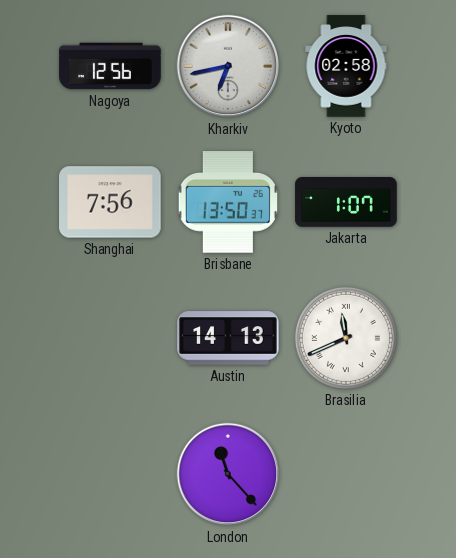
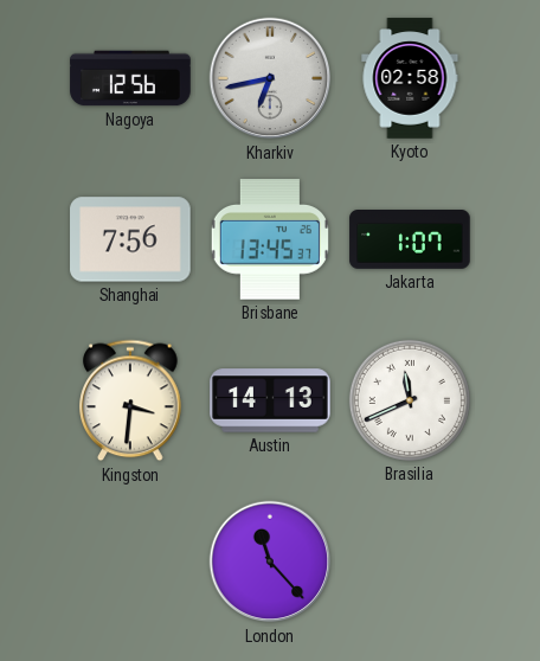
Brisbane: 13:50 -> 13:45 (270, 239)
Kingston: none -> 3:31 (130, 400)
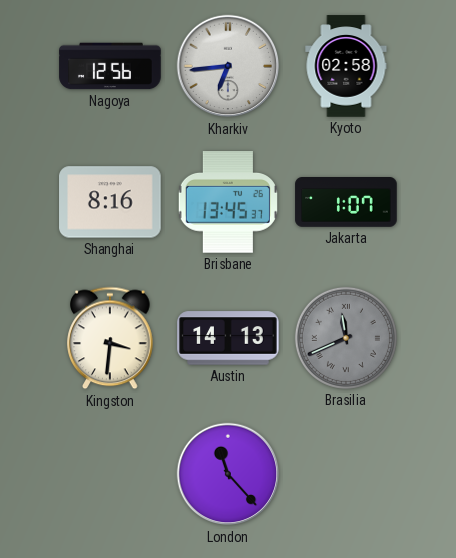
Kharkiv: 6:43 -> 6:44 (228, 66)
Shanghai: 7:56 -> 8:16 (110, 202)
Brasilia dial: white -> grey (346, 338)
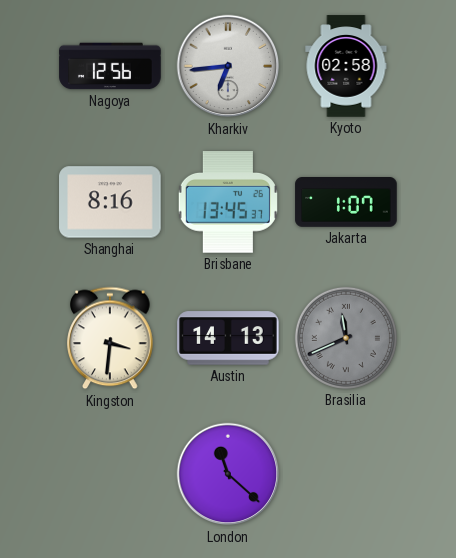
London: 11:23 -> 11:22 (228, 474)
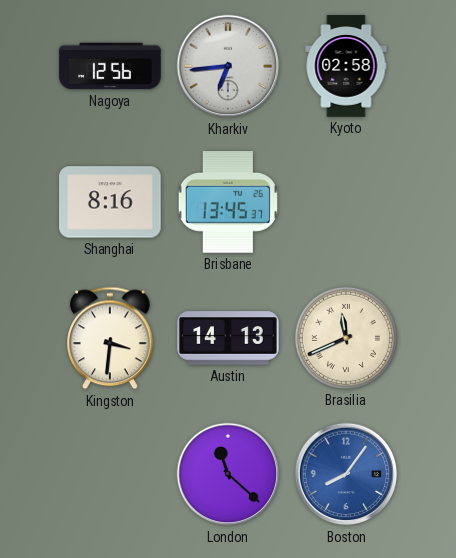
Jakarta: 1:07 -> none (346, 202)
Brasilia dial: grey -> cream (346, 338)
Boston: none -> 8:06 (346, 474)
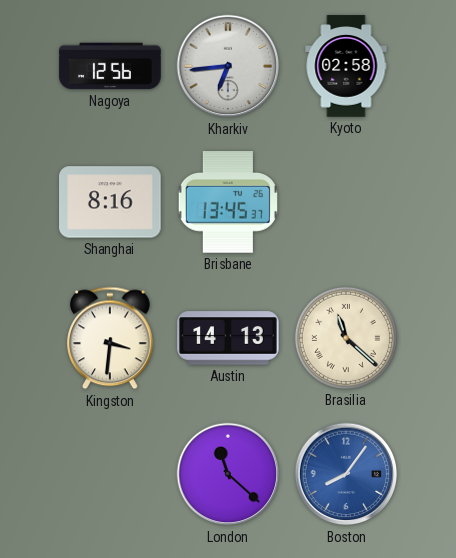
Brasilia: 11:41 -> 11:22 (346, 338)
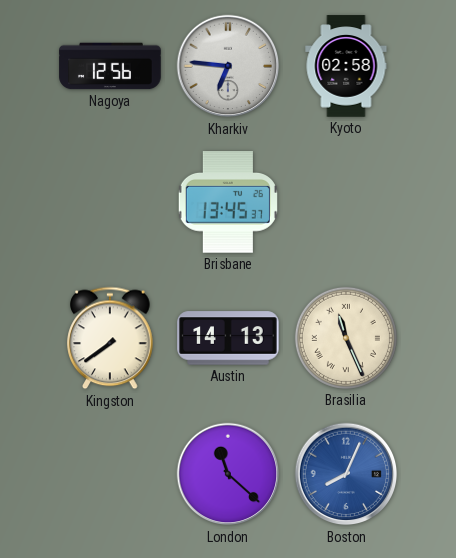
Kharkiv: 6:44 -> 6:46 (228, 66)
Shanghai: 8:16 -> none (110, 202)
Kingston: 3:31 -> 7:39 (110, 338)
Brasilia: 11:22 -> 11:26 (346, 338)
Boston: 8:06 -> 8:04 (346, 474)
